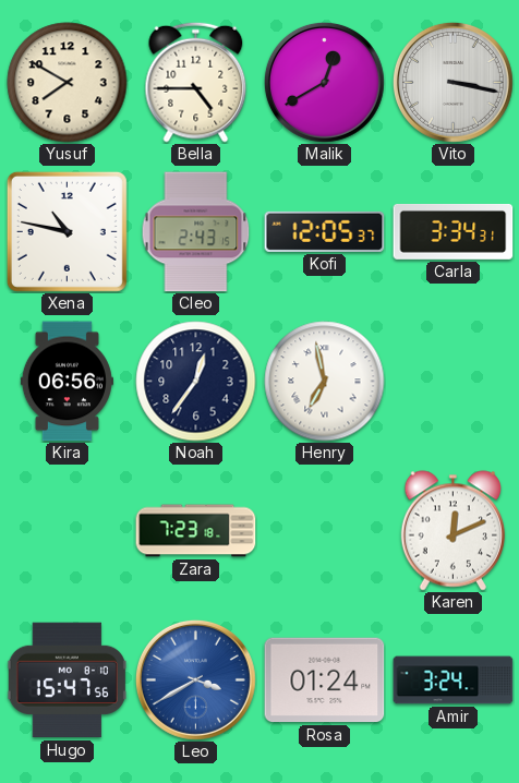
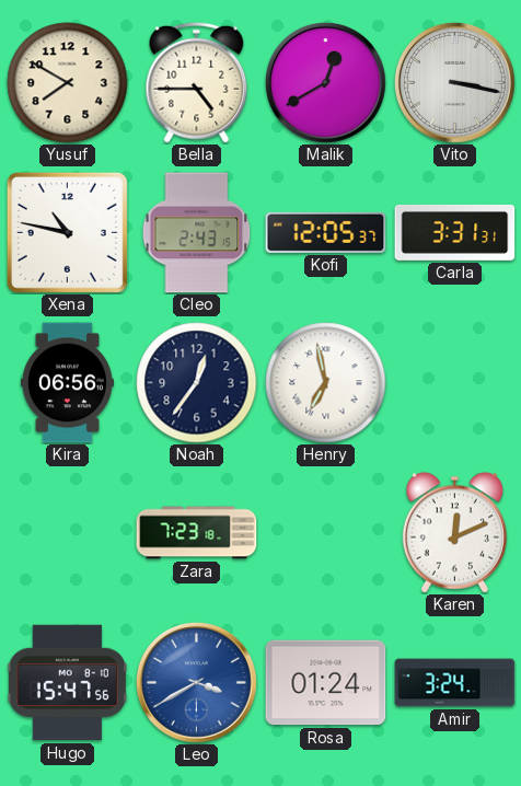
Carla: 3:34 -> 3:31 (455, 232)
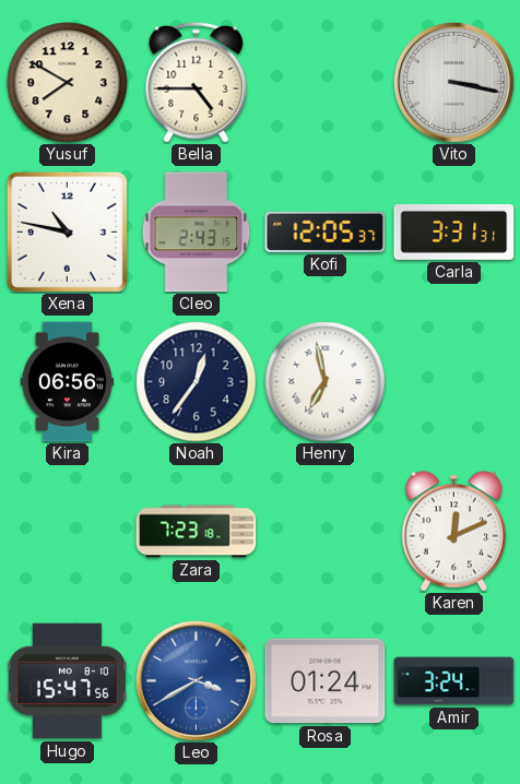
Malik: 12:40 -> none (325, 82)
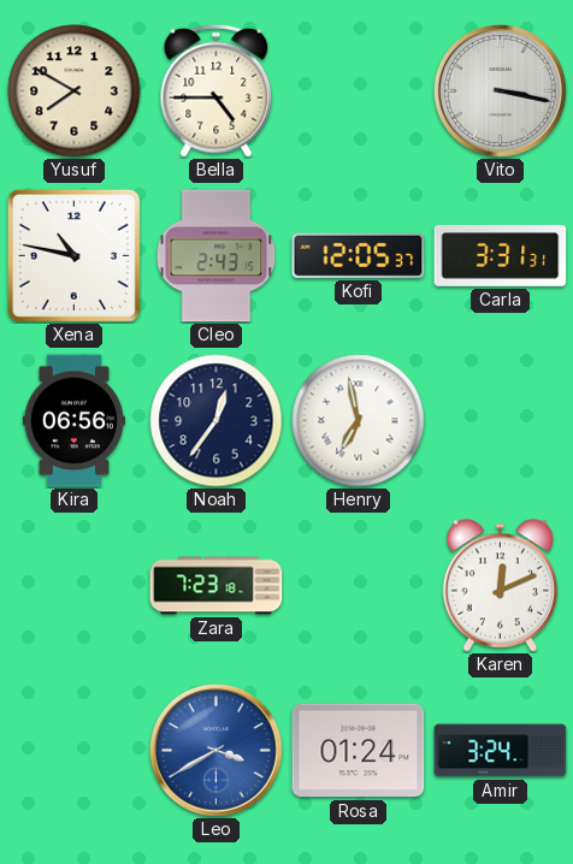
Hugo: 15:47 -> none (67, 681)
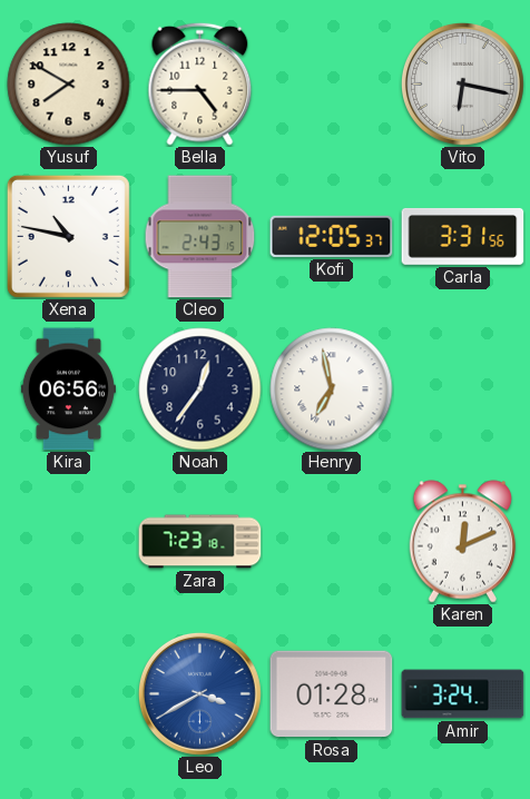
Vito: 3:17 -> 6:17 (462, 83)
Carla: 3:31:31 -> 3:31:56 (463, 236)
Rosa: 01:24 -> 01:28 (332, 694)
